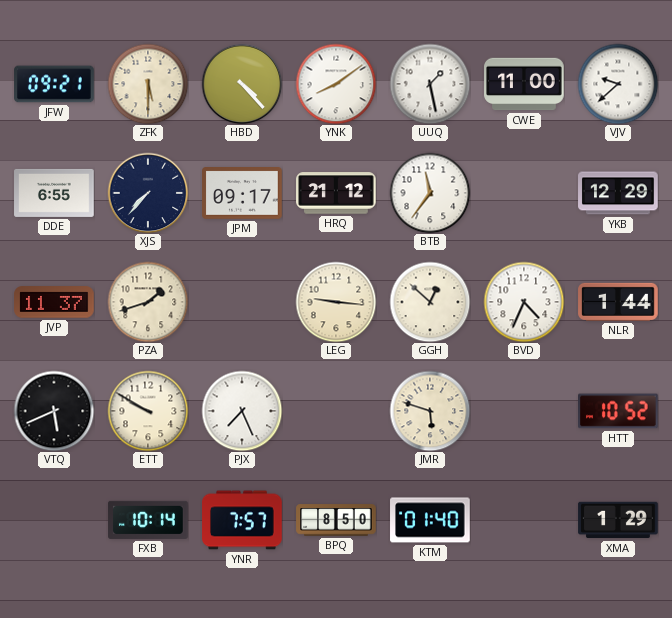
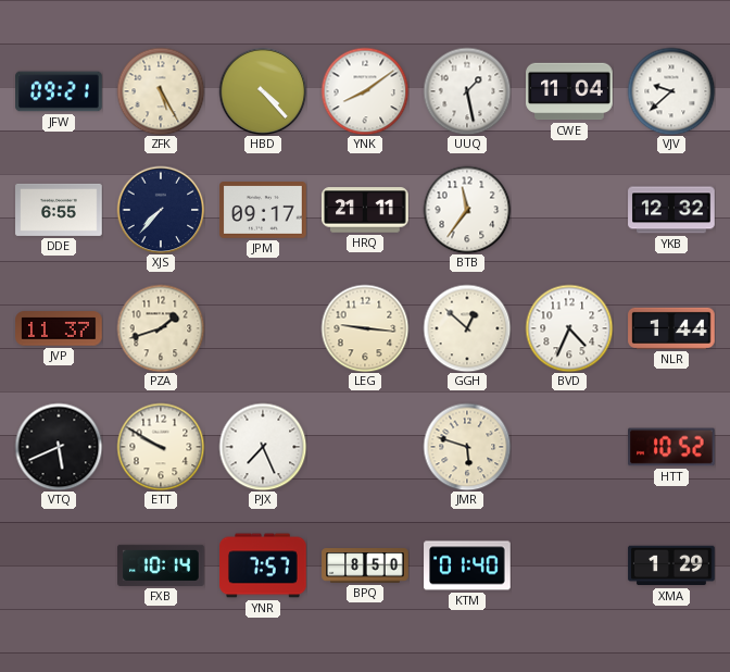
ZFK: 5:30 -> 5:25 (161, 91)
CWE: 11:00 -> 11:04 (569, 91)
HRQ: 21:12 -> 21:11 (365, 210)
YKB: 12:29 -> 12:32 (671, 210)
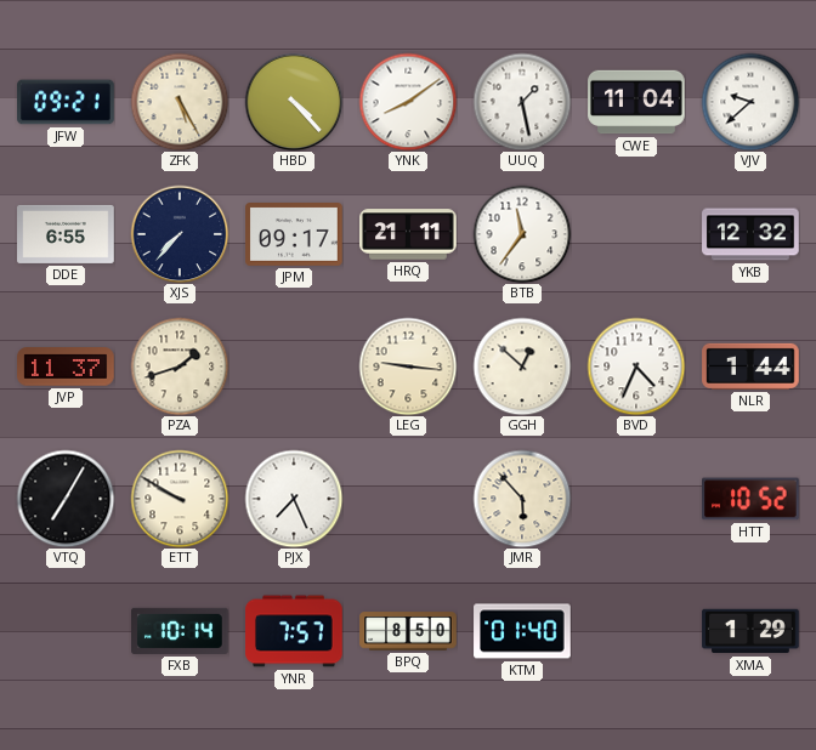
VTQ: 5:41 -> 7:05 (66, 499)
JMR: 5:48 -> 5:53 (522, 499)
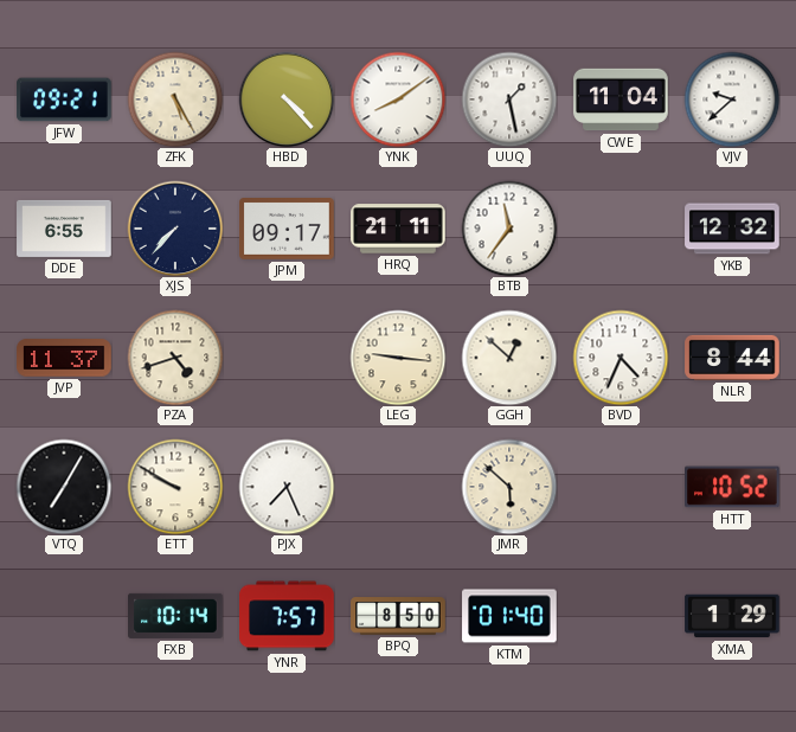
PZA: 1:42 -> 4:42 (175, 358)
NLR: 1:44 -> 8:44 (732, 358)
JMR: 5:53 -> 5:52 (509, 487)
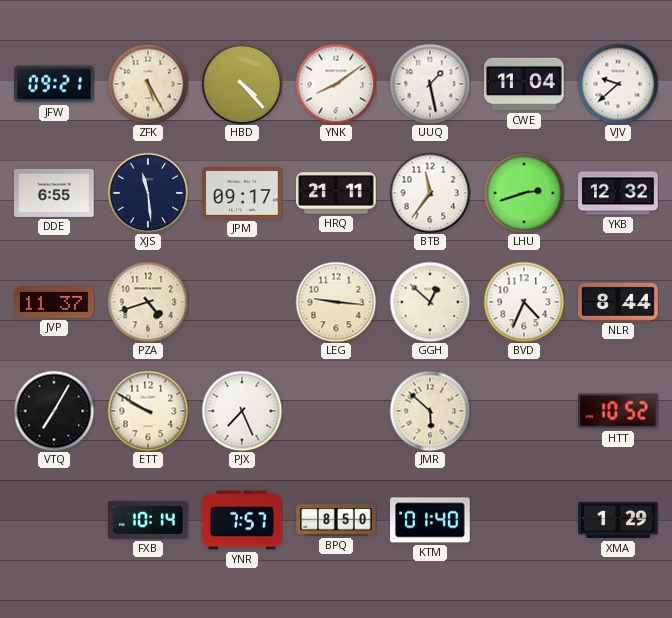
XJS: 7:37 -> 11:29 (148, 193)
LHU: none -> 2:42 (524, 193)
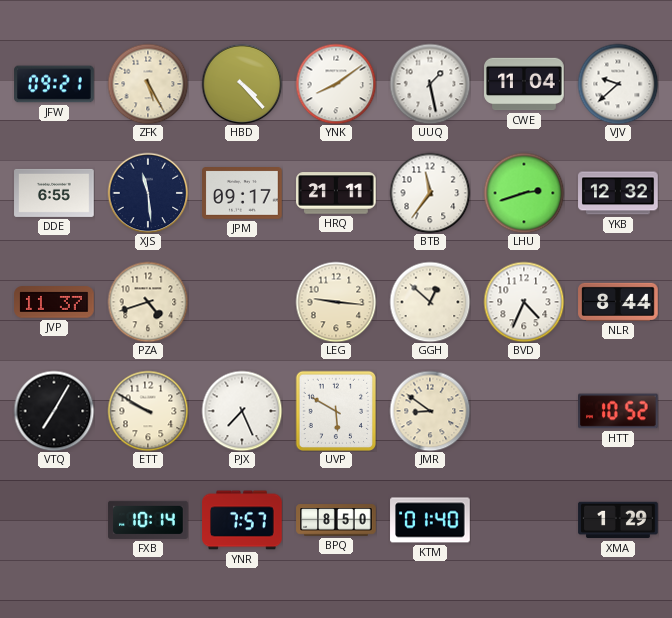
UVP: none -> 5:50 (336, 411)
JMR: 5:52 -> 8:51 (430, 411)
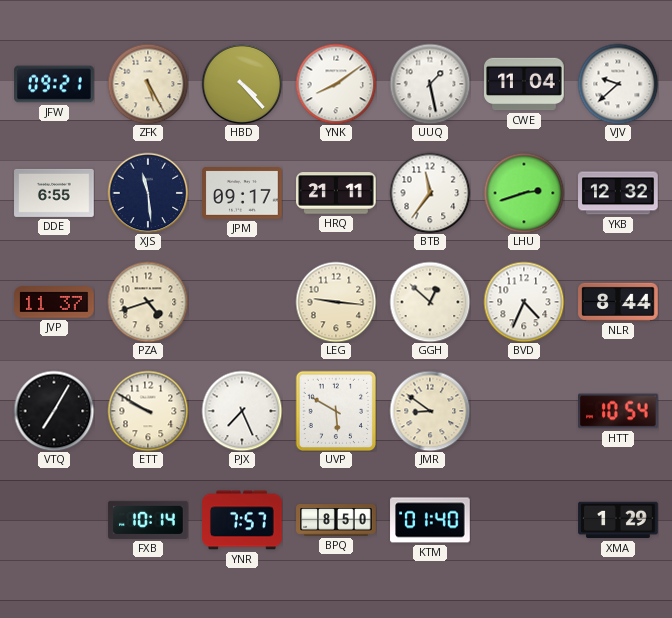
HTT: 10:52 -> 10:54 (618, 411)
